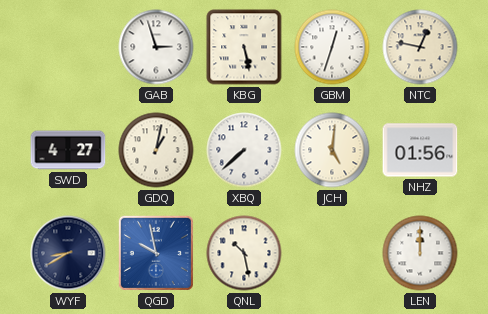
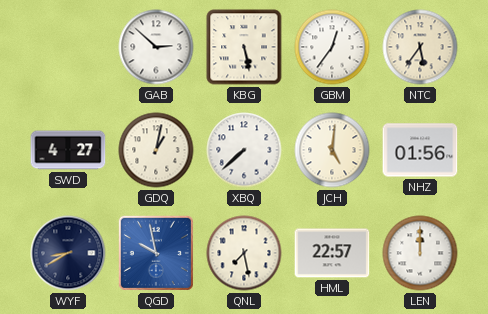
GAB: 2:57 -> 2:52 (156, 47)
GBM: 12:33 -> 12:36 (332, 47)
NTC: 12:47 -> 5:36 (420, 47)
QNL: 10:28 -> 7:28 (244, 253)
HML: none -> 22:57 (332, 253)
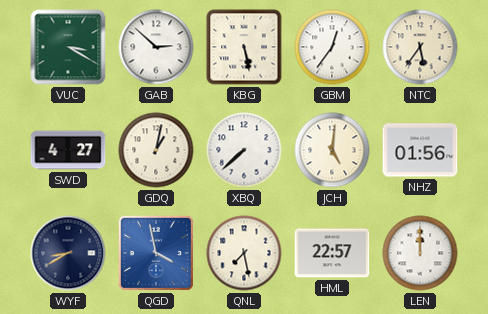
VUC: none -> 3:20 (68, 47)
QGD: 9:58 -> 3:58 (156, 253)
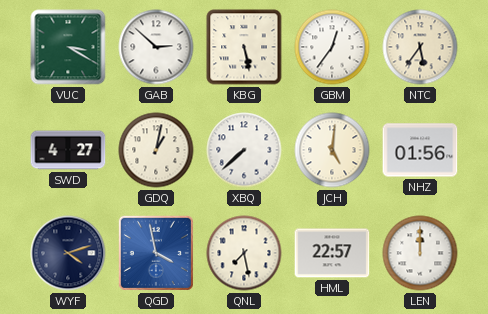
WYF: 8:40 -> 4:12 (68, 253)
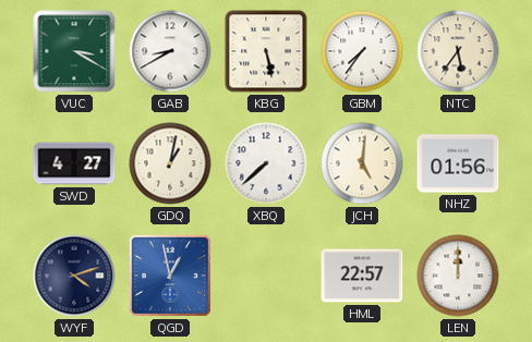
GAB: 2:52 -> 8:40 (170, 51)
GBM: 12:36 -> 7:36 (362, 51)
QGD: 3:58 -> 12:58 (170, 276)
QNL: 7:28 -> none (244, 253)
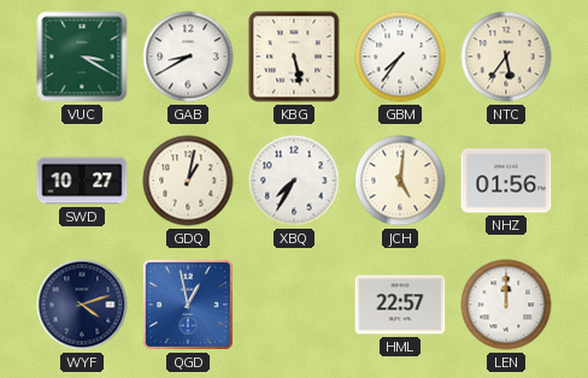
SWD: 4:27 -> 10:27 (82, 181)
XBQ: 7:38 -> 7:35 (294, 181)
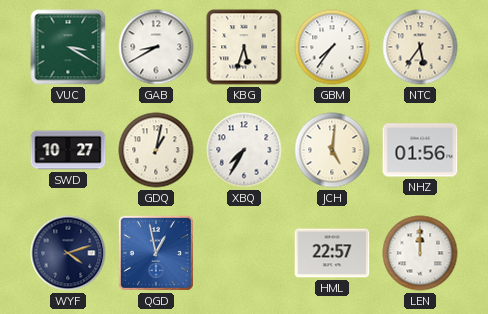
KBG: 5:28 -> 5:33 (244, 47)
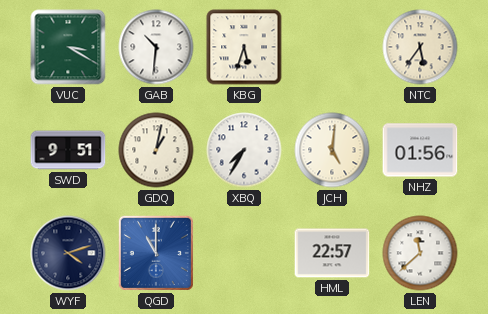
GAB: 8:40 -> 10:31 (156, 47)
GBM: 7:36 -> none (332, 47)
SWD: 10:27 -> 9:51 (68, 150)
QGD: 12:58 -> 11:00 (156, 253)
LEN: 12:00 -> 11:38 (420, 253)
